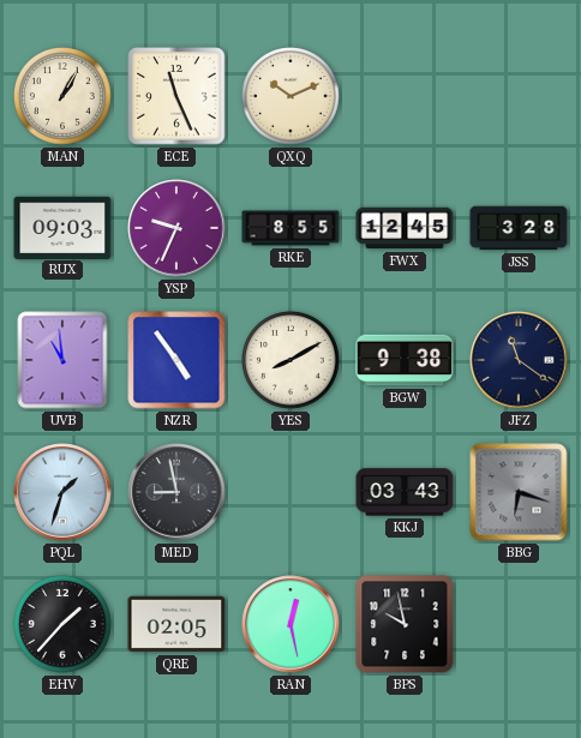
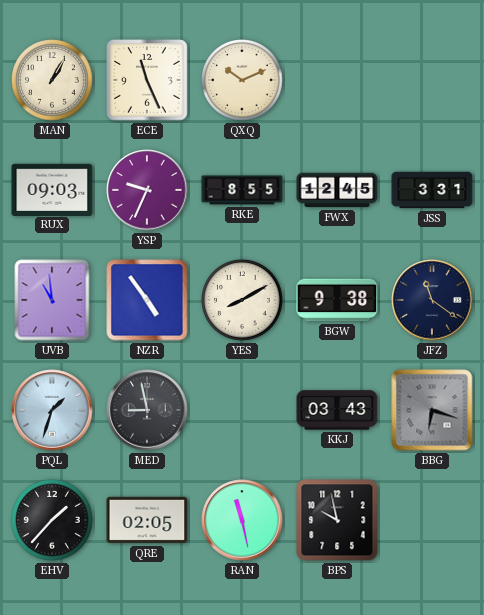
JSS: 3:28 -> 3:31 (432, 190)
RAN: 12:28 -> 11:28 (242, 520)
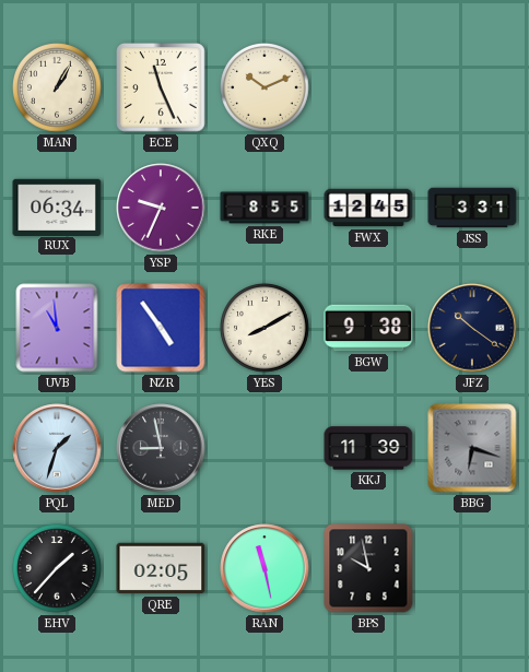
RUX: 09:03 -> 06:34 (57, 207)
JFZ: 11:21 -> 10:21 (472, 328)
KKJ: 03:43 -> 11:39 (368, 448)
